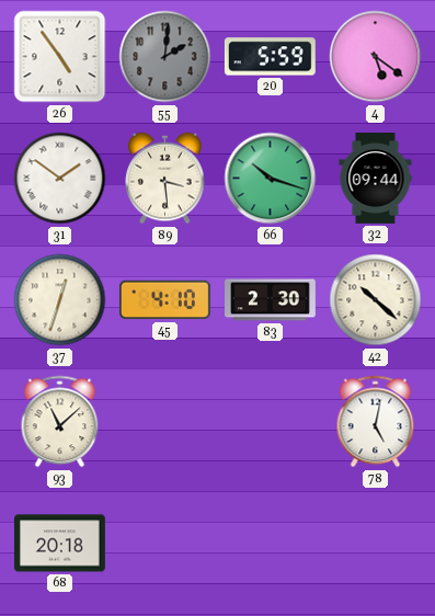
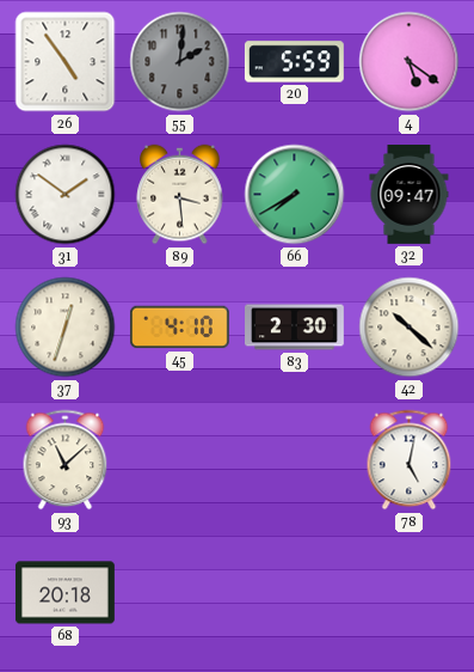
66: 10:18 -> 7:40 (295, 195)
32: 09:44 -> 09:47 (410, 195)
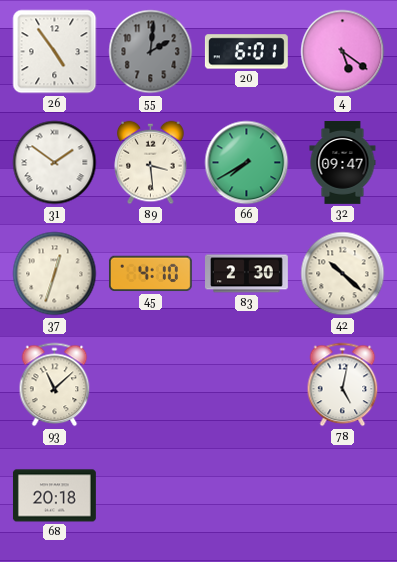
20: 5:59 -> 6:01 (246, 52)
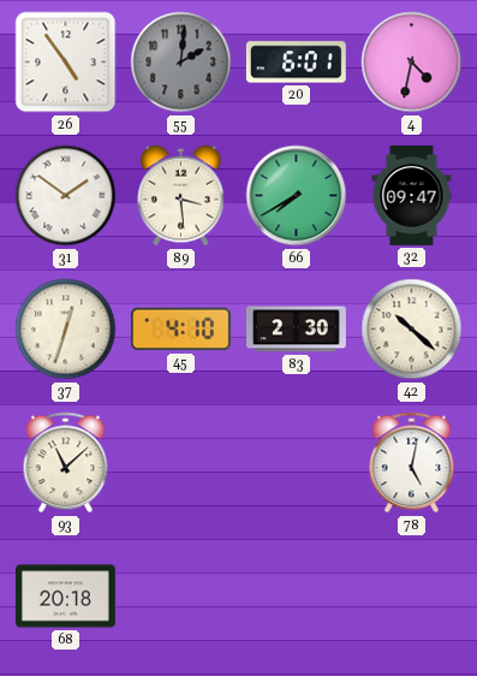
4: 5:21 -> 4:32 (412, 63)
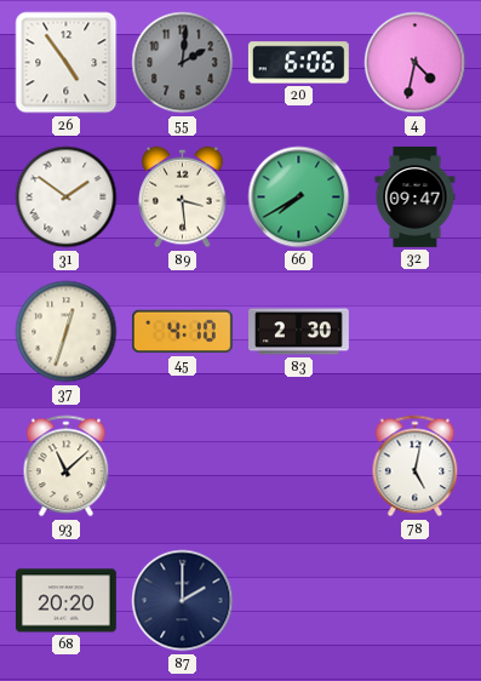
20: 6:01 -> 6:06 (298, 63)
42: 10:22 -> none (412, 330)
68: 20:18 -> 20:20 (65, 601)
87: none -> 2:00 (183, 601)
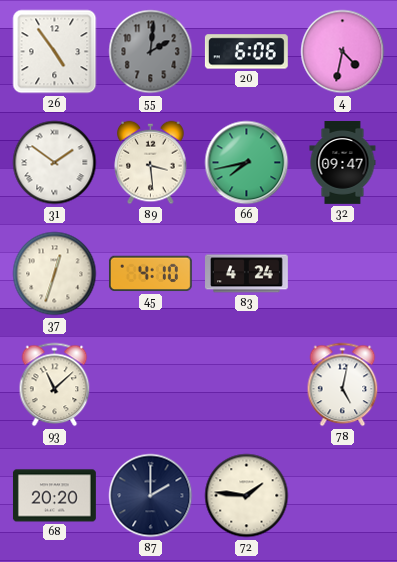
66: 7:40 -> 7:43 (247, 163)
83: 2:30 -> 4:24 (247, 274)
72: none -> 1:46 (247, 496)
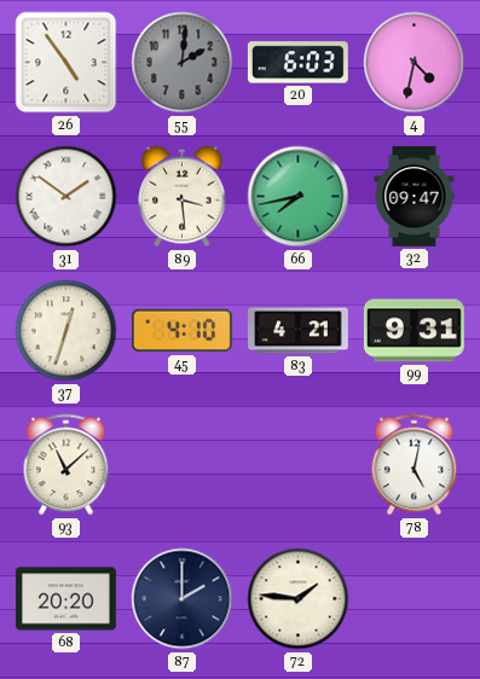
20: 6:06 -> 6:03 (297, 63)
83: 4:24 -> 4:21 (299, 331)
99: none -> 9:31 (414, 331)
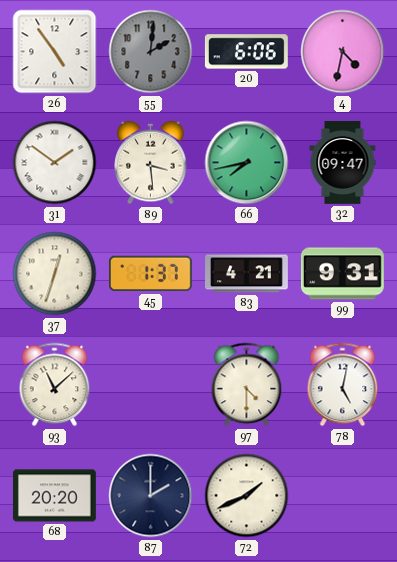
20: 6:03 -> 6:06 (246, 52)
45: 4:10 -> 1:37 (150, 274)
97: none -> 4:30 (247, 385)
72: 1:46 -> 1:41 (247, 496)
